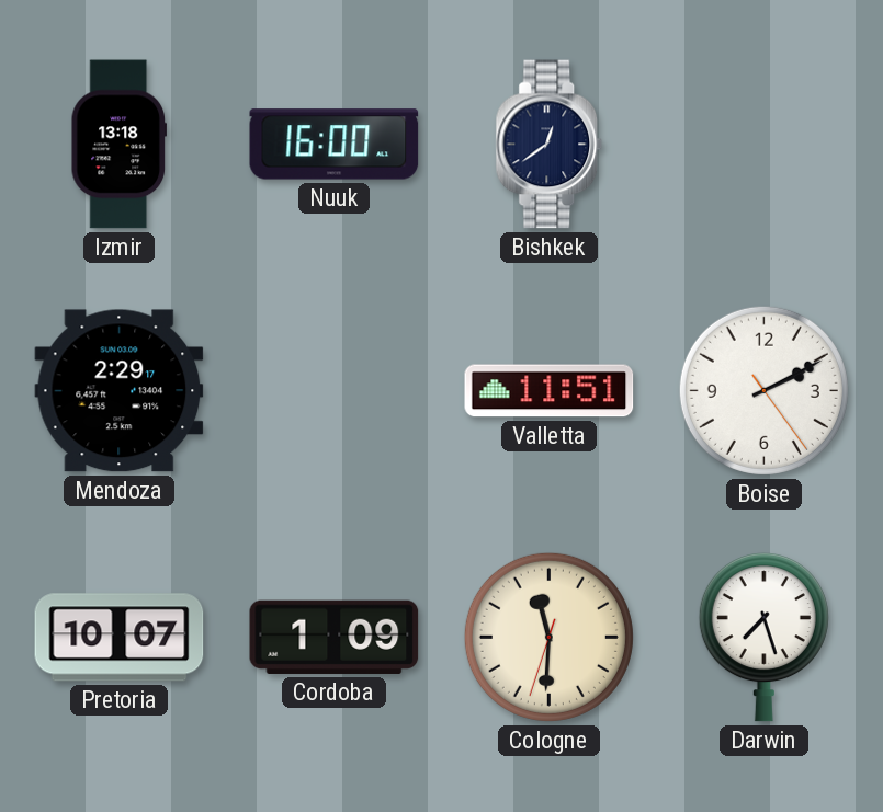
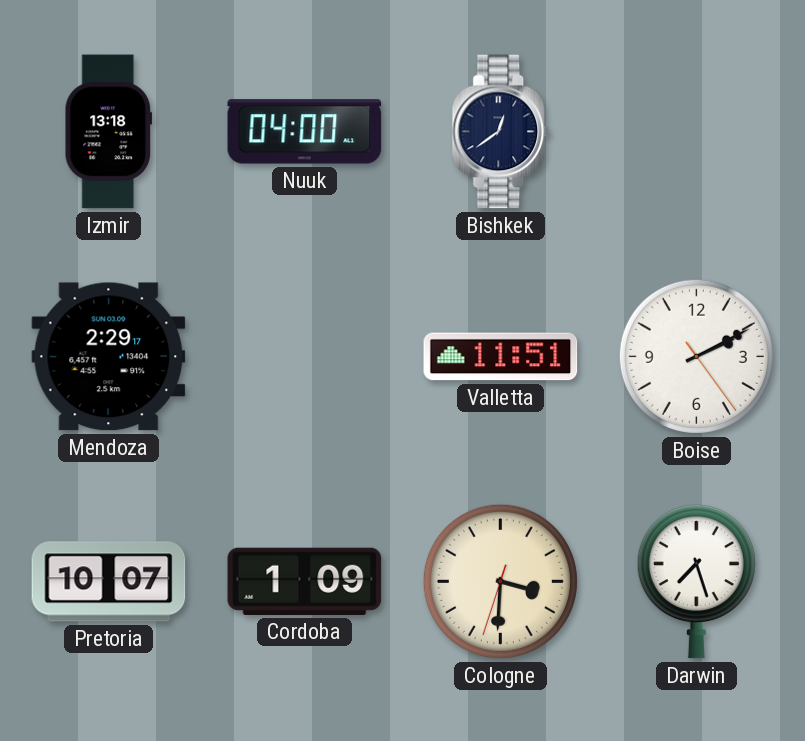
Nuuk: 16:00 -> 04:00 (305, 132)
Cologne: 11:30 -> 3:30 (500, 581)
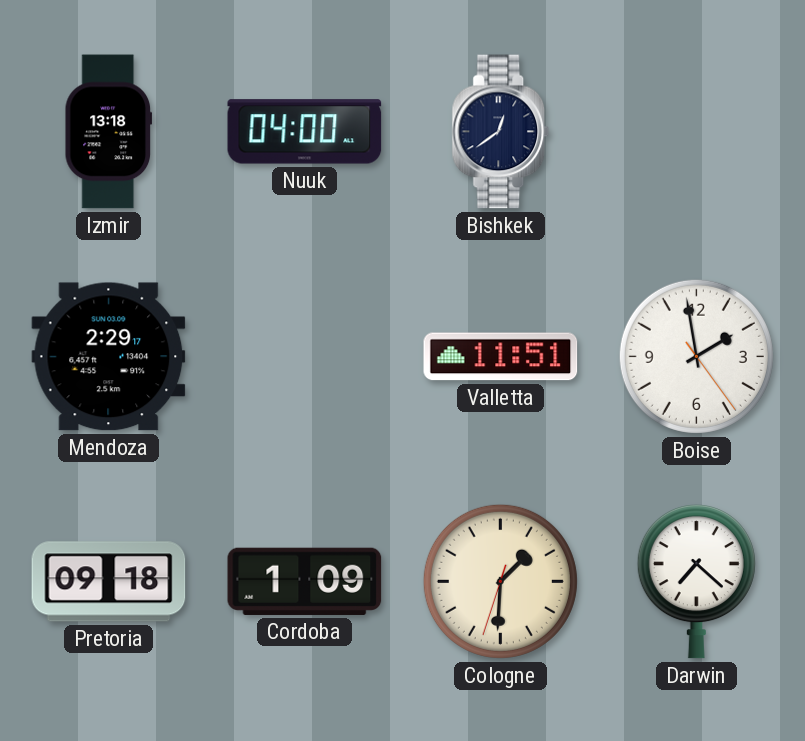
Boise: 2:10 -> 1:58 (696, 356)
Pretoria: 10:07 -> 09:18 (109, 582)
Cologne: 3:30 -> 1:30 (500, 581)
Darwin: 7:27 -> 7:22 (696, 582)
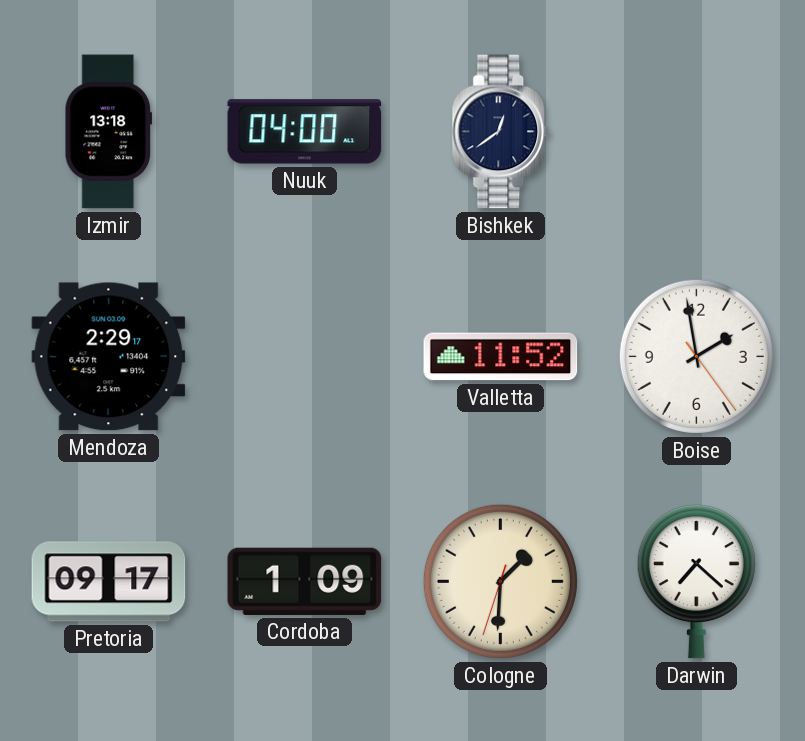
Valletta: 11:51 -> 11:52 (501, 357)
Pretoria: 09:18 -> 09:17 (109, 582)
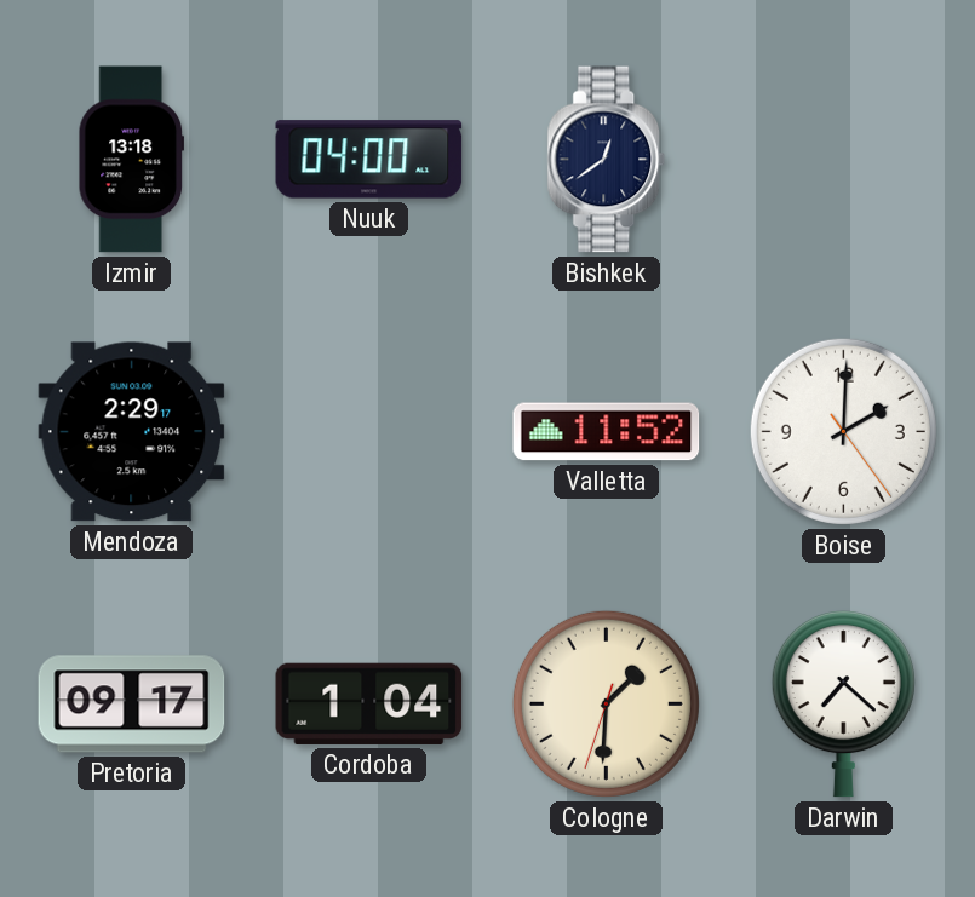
Boise: 1:58 -> 2:00 (843, 431)
Cordoba: 1:09 -> 1:04 (369, 703)
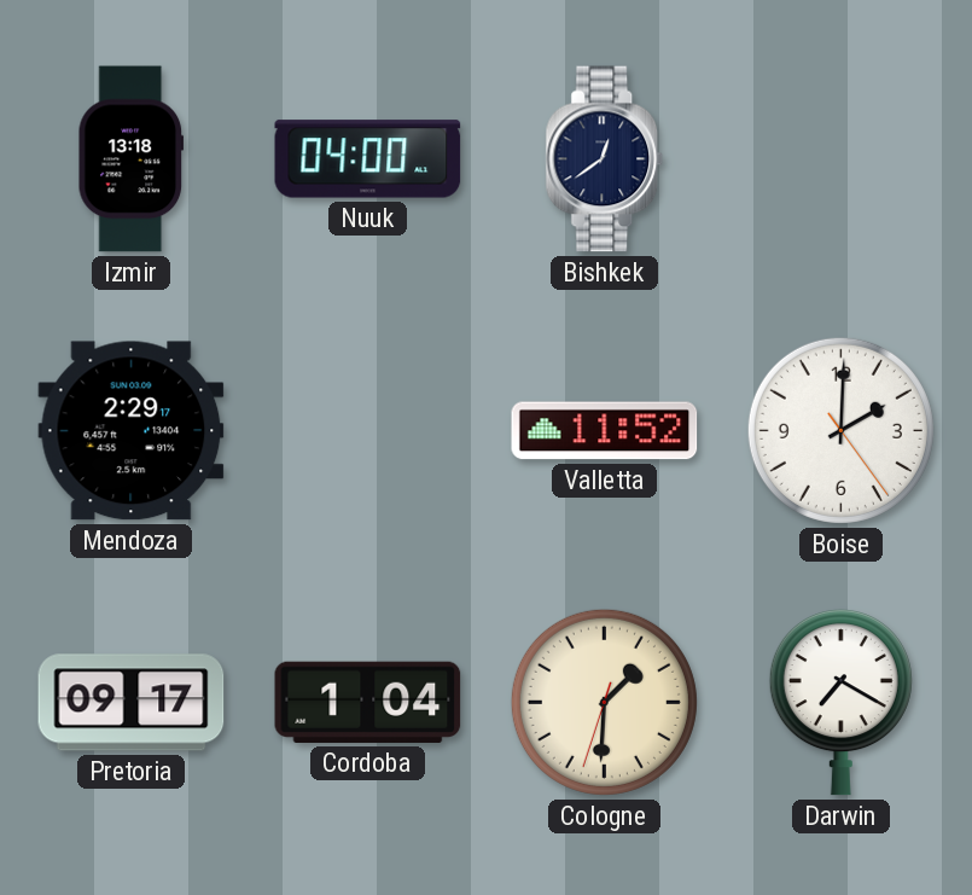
Darwin: 7:22 -> 7:20 (840, 703)
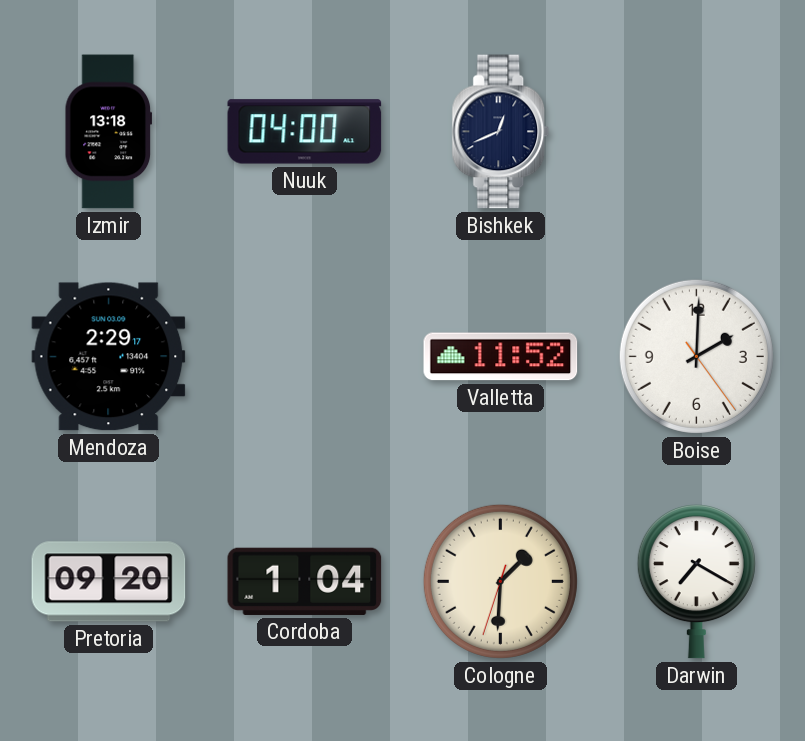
Bishkek: 12:39 -> 12:41 (501, 132)
Pretoria: 09:17 -> 09:20 (109, 582)
